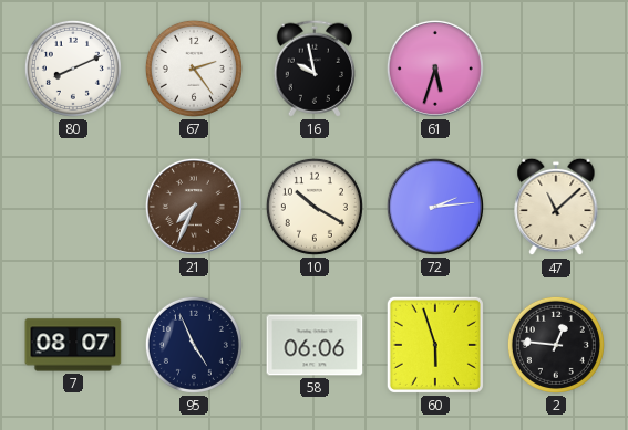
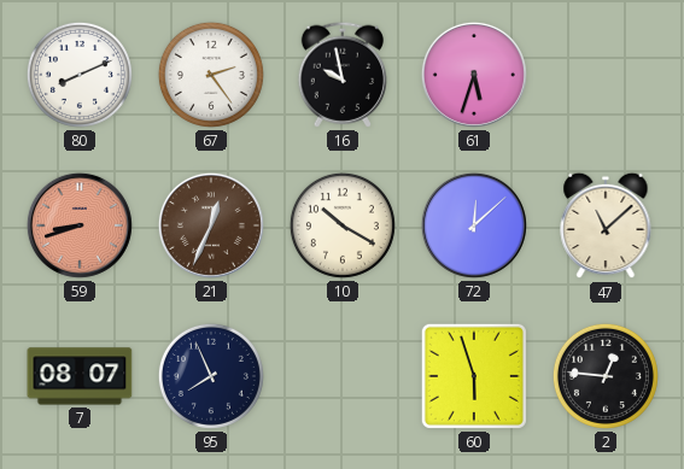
59: none -> 8:42 (80, 225)
21: 7:34 -> 12:34 (211, 225)
72: 2:14 -> 12:08 (474, 225)
95: 4:56 -> 7:56 (211, 376)
58: 06:06 -> none (315, 345)
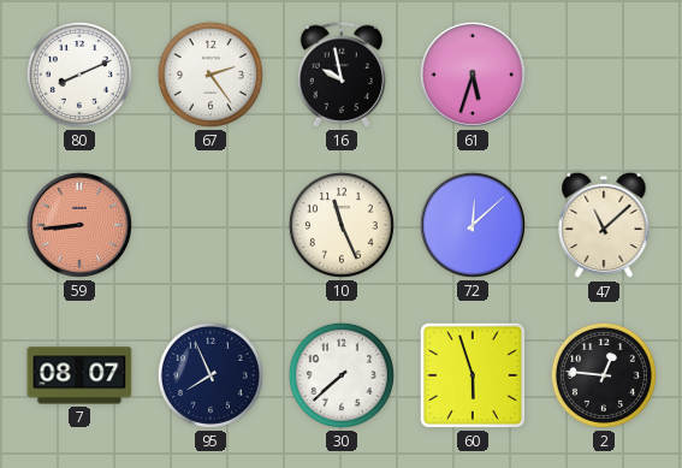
59: 8:42 -> 8:44 (79, 225)
21: 12:34 -> none (211, 225)
10: 10:20 -> 11:26 (342, 225)
30: none -> 7:38 (342, 375)
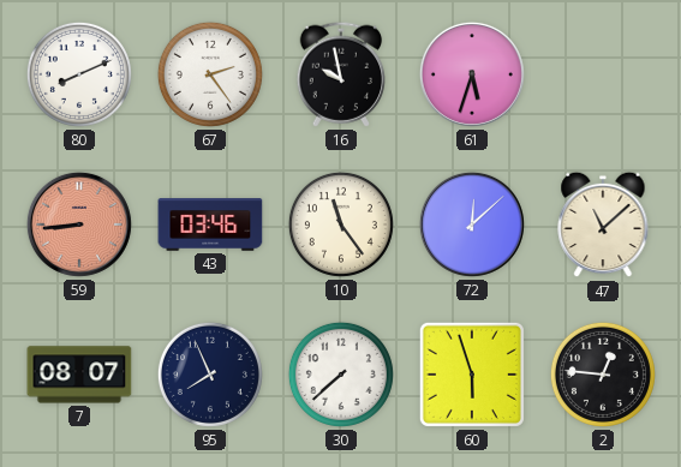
43: none -> 03:46 (210, 224)
10: 11:26 -> 11:24 (341, 224)
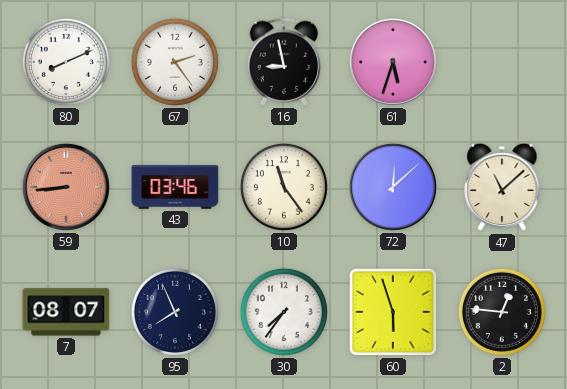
16: 9:58 -> 8:58 (283, 62)
30: 7:38 -> 7:36 (284, 312)
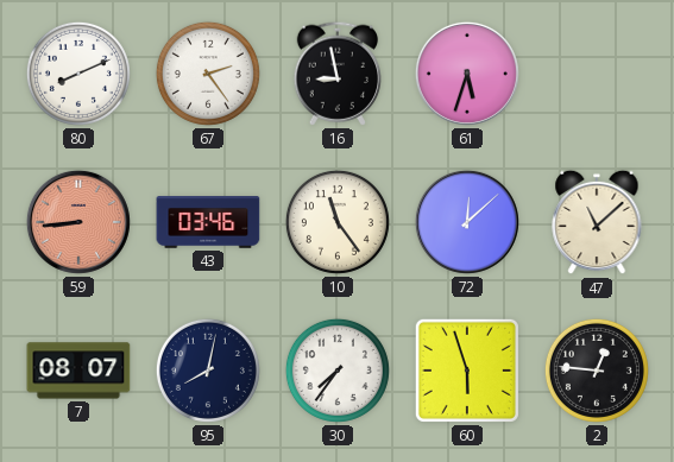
95: 7:56 -> 8:02 (208, 371)
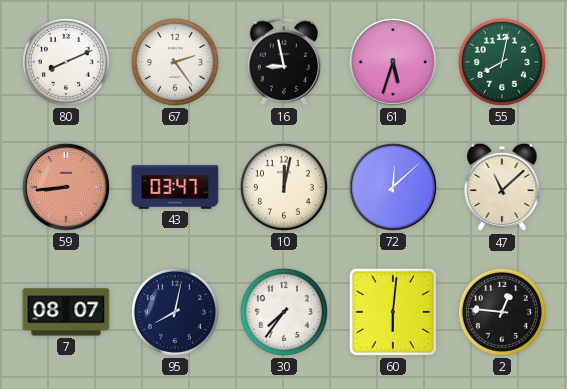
55: none -> 8:02 (502, 62)
43: 03:46 -> 03:47 (175, 187)
10: 11:24 -> 12:02 (284, 187)
60: 5:57 -> 6:01 (393, 312)
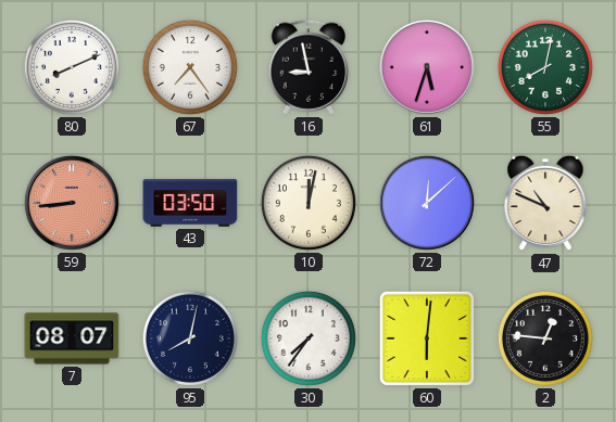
67: 2:24 -> 7:24 (190, 67)
43: 03:47 -> 03:50 (190, 203)
47: 11:08 -> 10:49 (545, 203)
